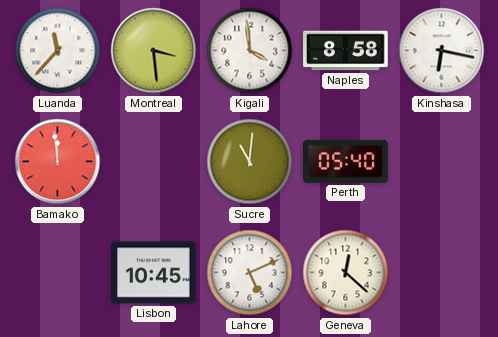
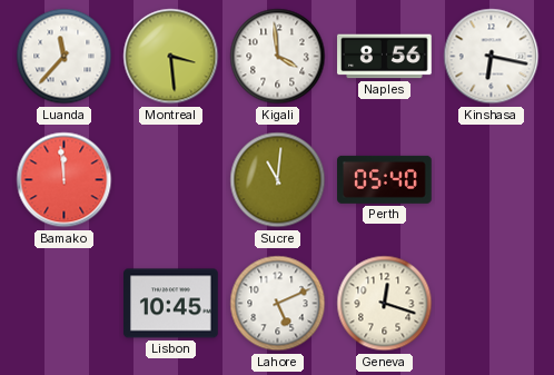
Naples: 8:58 -> 8:56 (385, 57)
Geneva: 12:22 -> 12:18 (385, 304)
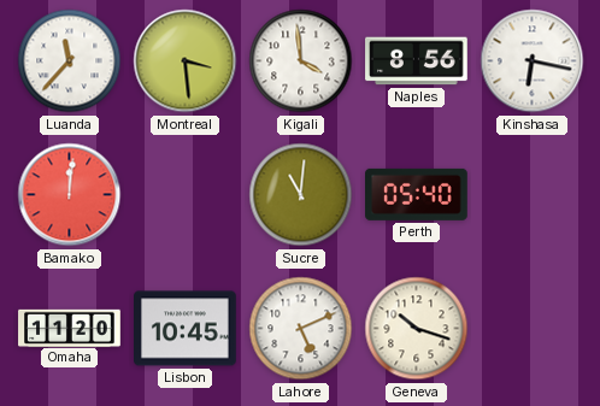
Bamako: 11:59 -> 12:01 (70, 195)
Omaha: none -> 11:20 (70, 328)
Geneva: 12:18 -> 10:18 (417, 329)
